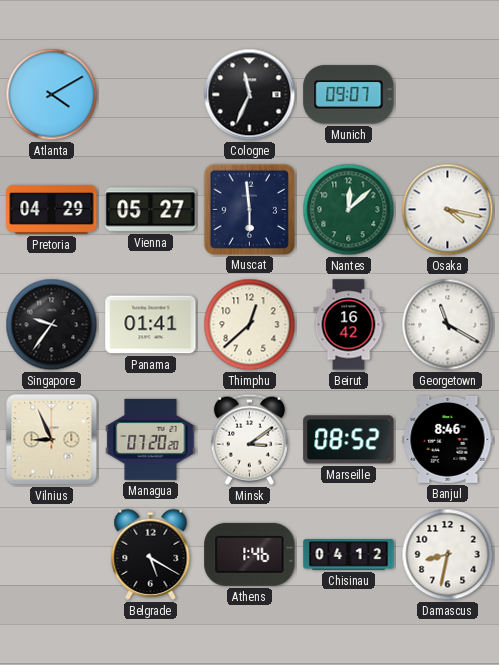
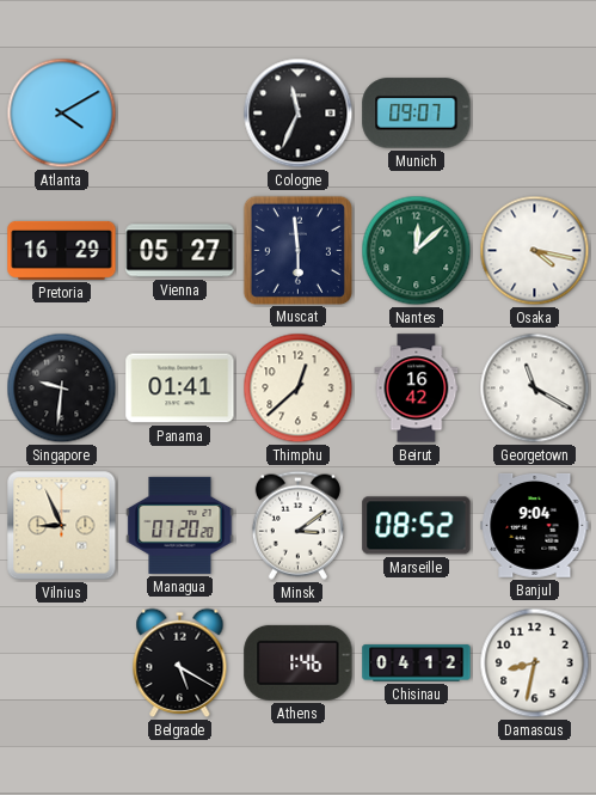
Pretoria: 04:29 -> 16:29 (62, 250)
Singapore: 9:36 -> 9:31 (62, 389)
Banjul: 8:46 -> 9:04 (535, 525)
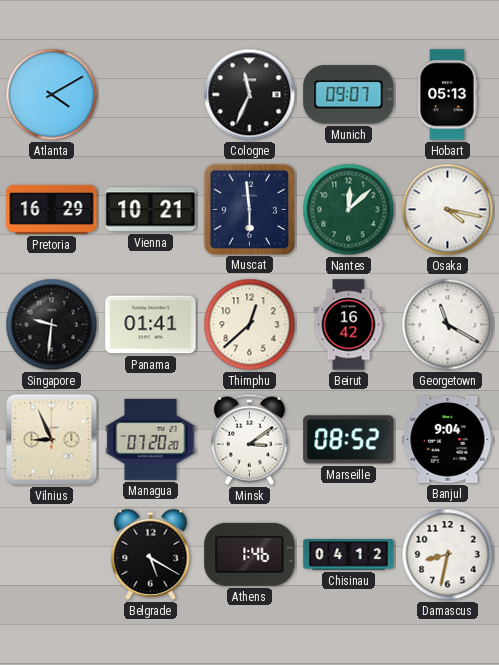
Hobart: none -> 05:13 (447, 95)
Vienna: 05:27 -> 10:21 (151, 210)
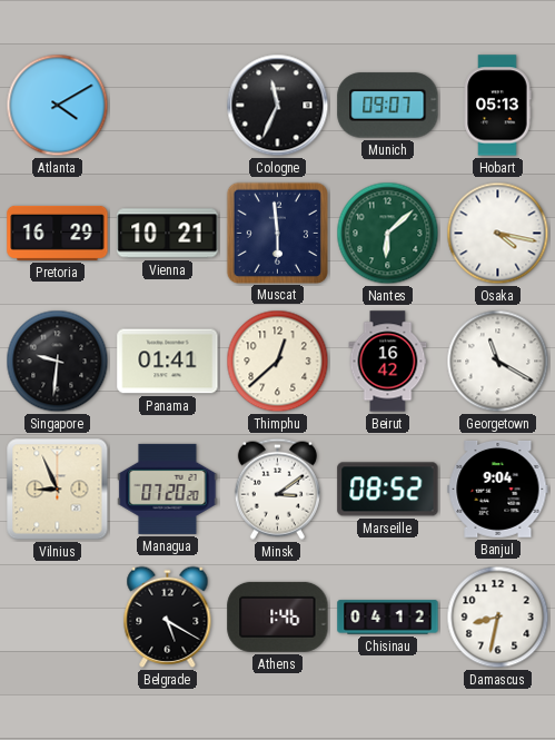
Nantes: 12:08 -> 6:08 (388, 234)
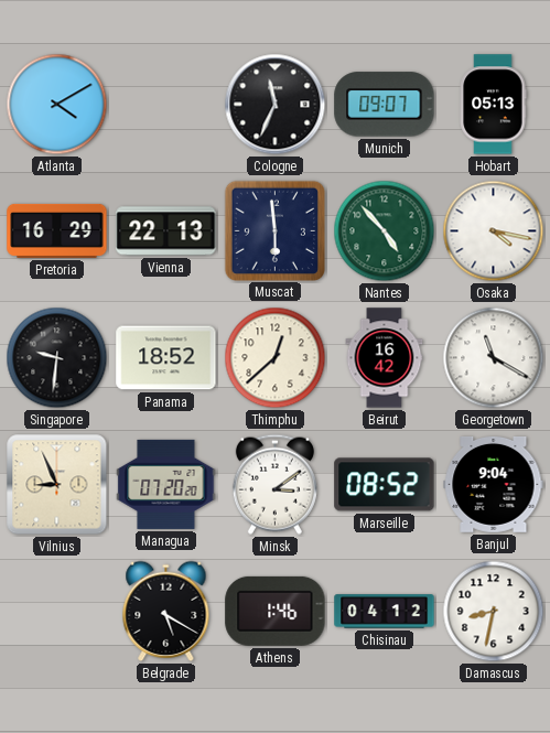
Vienna: 10:21 -> 22:13 (166, 231)
Nantes: 6:08 -> 4:53 (385, 231)
Panama: 01:41 -> 18:52 (166, 358)
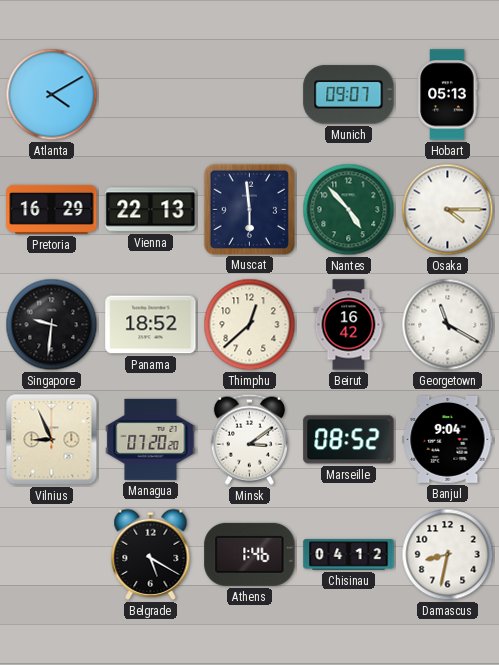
Cologne: 11:34 -> none (276, 105)
Osaka: 4:17 -> 4:15 (448, 210)
